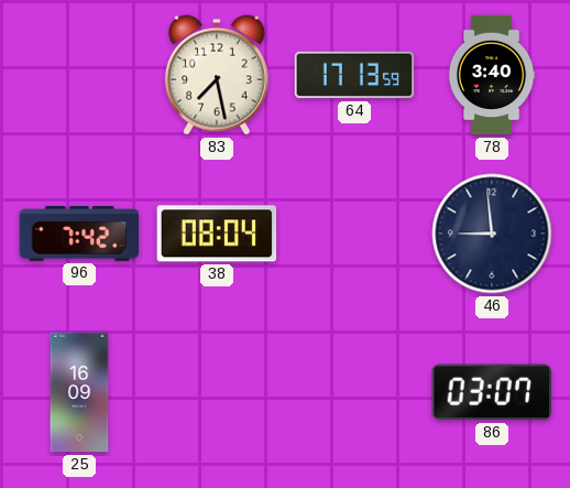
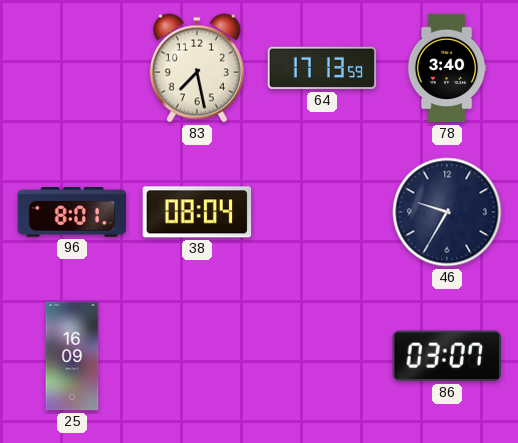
96: 7:42 -> 8:01 (72, 212)
46: 8:59 -> 9:35 (447, 212)
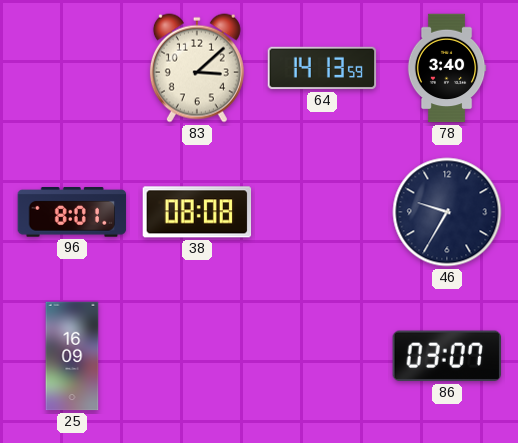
83: 7:28 -> 3:08 (197, 68)
64: 17:13 -> 14:13 (322, 68)
38: 08:04 -> 08:08 (197, 212)
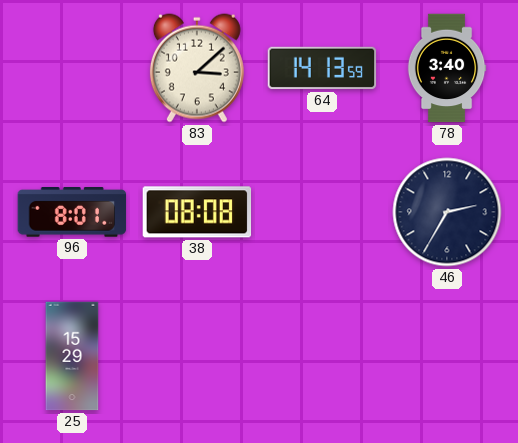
46: 9:35 -> 2:35 (447, 212)
25: 16:09 -> 15:29 (72, 356)
86: 03:07 -> none (447, 356)
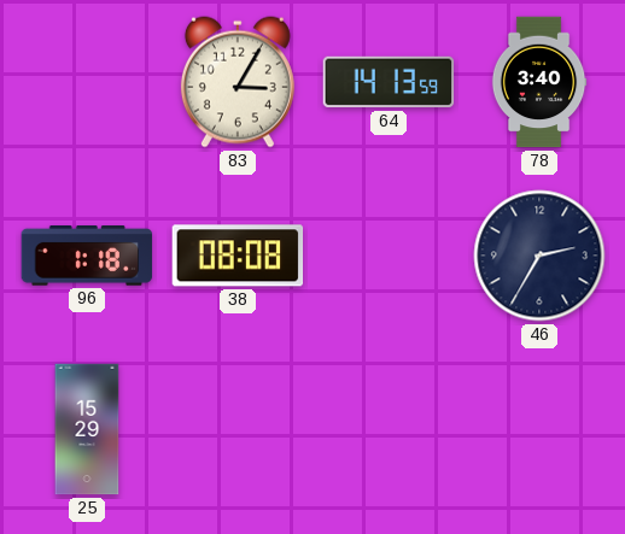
83: 3:08 -> 3:05 (238, 82)
96: 8:01 -> 1:18 (87, 256)
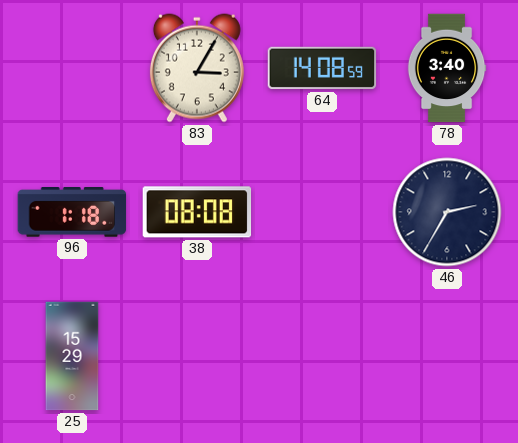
64: 14:13 -> 14:08 (322, 68)
